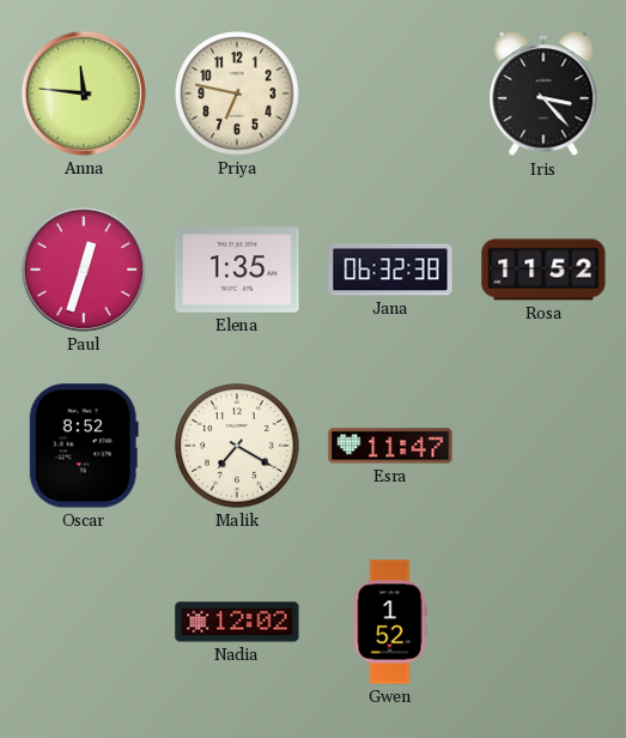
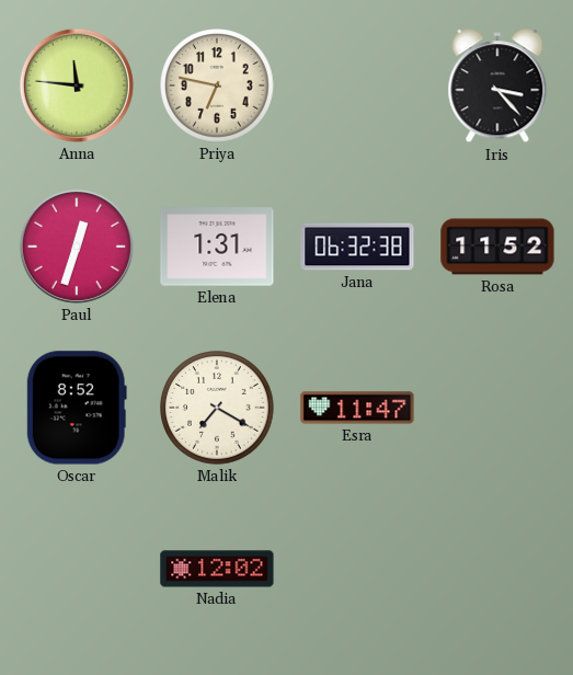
Elena: 1:35 -> 1:31 (217, 247)
Gwen: 1:52 -> none (390, 622)
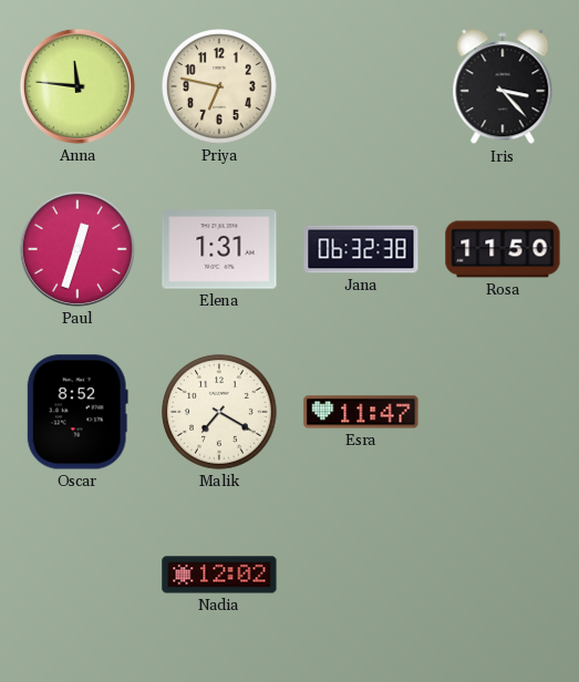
Rosa: 11:52 -> 11:50 (503, 249)
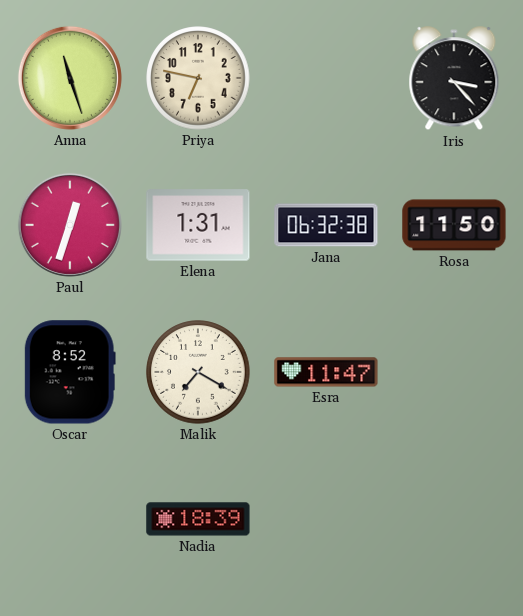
Anna: 11:46 -> 11:27 (70, 78)
Nadia: 12:02 -> 18:39 (198, 519)
